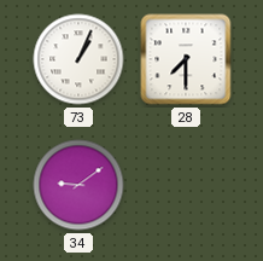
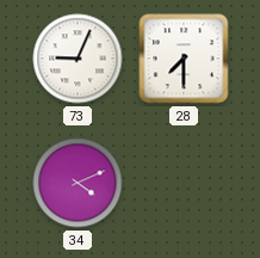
73: 1:04 -> 9:04 (78, 59)
34: 9:09 -> 4:11 (78, 183)
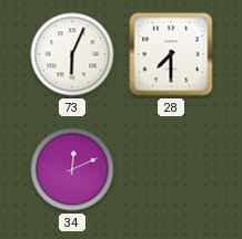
73: 9:04 -> 6:04 (72, 54)
34: 4:11 -> 12:11 (72, 169)
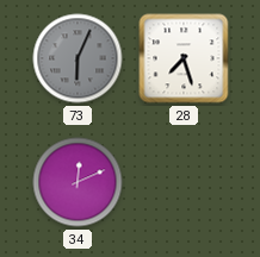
73 dial: white -> grey (78, 58)
28: 7:30 -> 7:27 (184, 58)
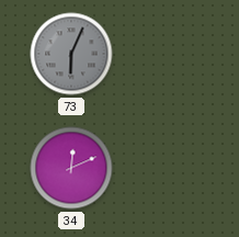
28: 7:27 -> none (184, 58)
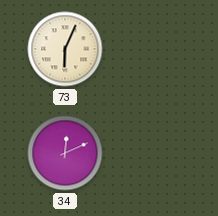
73 dial: grey -> cream (65, 49)
